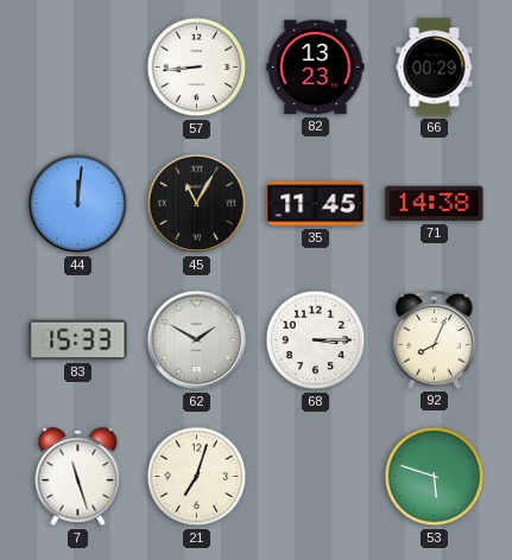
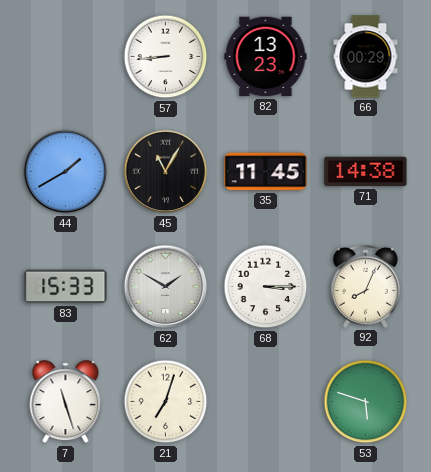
44: 12:01 -> 1:40 (66, 172)
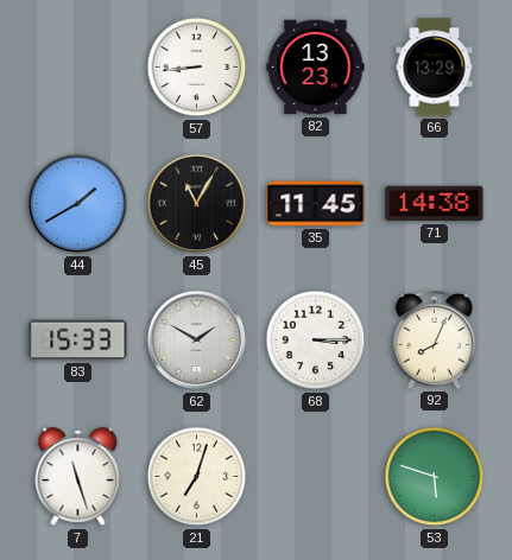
66: 00:29 -> 13:29 (435, 68)
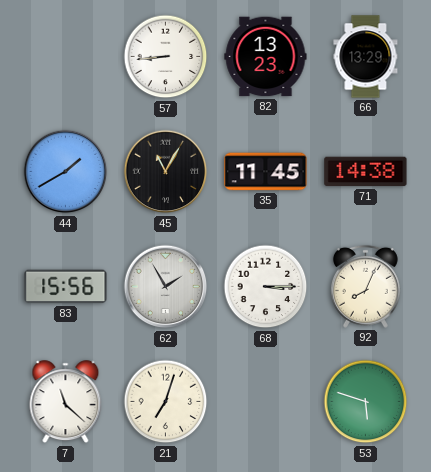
83: 15:33 -> 15:56 (66, 287)
62: 1:50 -> 1:55 (166, 287)
7: 11:27 -> 11:22 (66, 402)
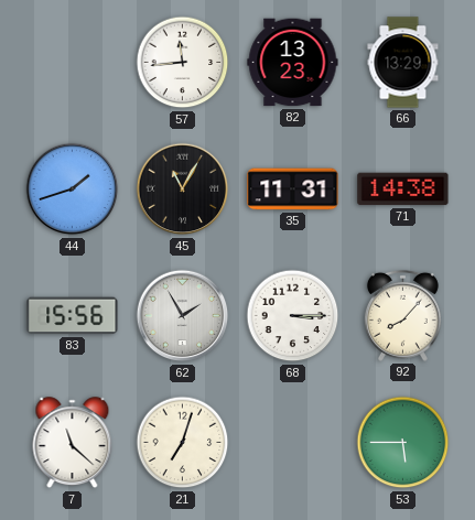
57: 8:44 -> 11:44 (183, 63)
44: 1:40 -> 1:42 (73, 189)
35: 11:45 -> 11:31 (293, 189)
92: 8:04 -> 8:07 (402, 315)
53: 5:48 -> 5:45 (403, 443)
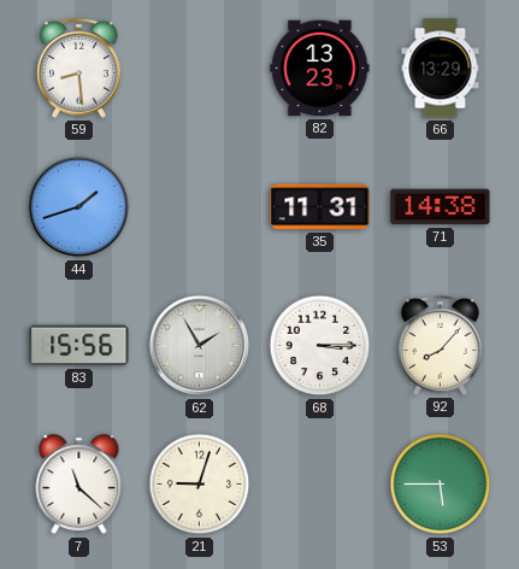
59: none -> 8:29 (78, 68)
57: 11:44 -> none (183, 63)
45: 11:05 -> none (183, 189)
21: 7:03 -> 9:03 (200, 485)
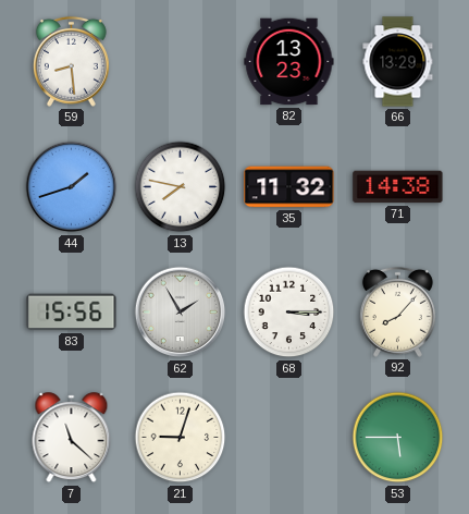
13: none -> 7:47 (181, 187)
35: 11:31 -> 11:32 (289, 187)
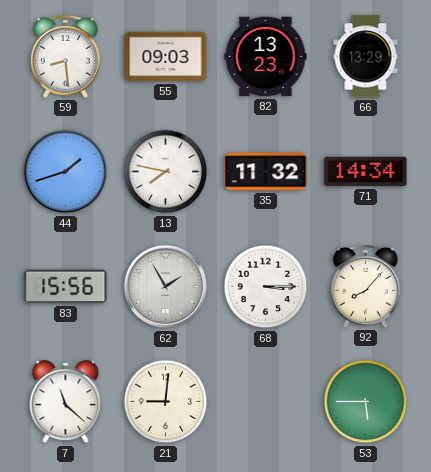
55: none -> 09:03 (166, 57)
71: 14:38 -> 14:34 (366, 172)
21: 9:03 -> 9:01 (166, 402)
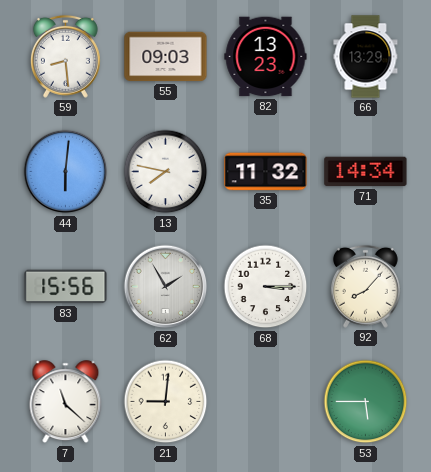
44: 1:42 -> 6:01 (66, 172)
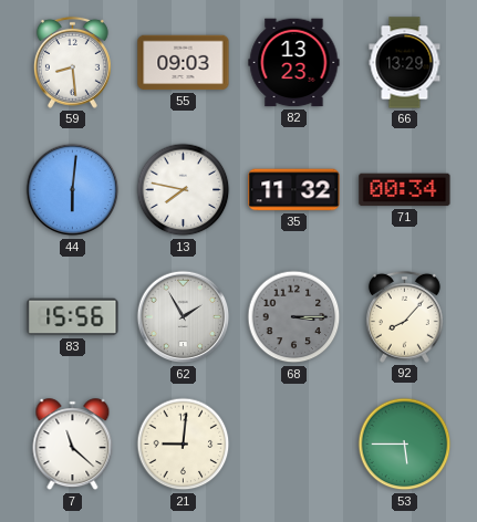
71: 14:34 -> 00:34 (405, 190)
68 dial: white -> grey (294, 317)
